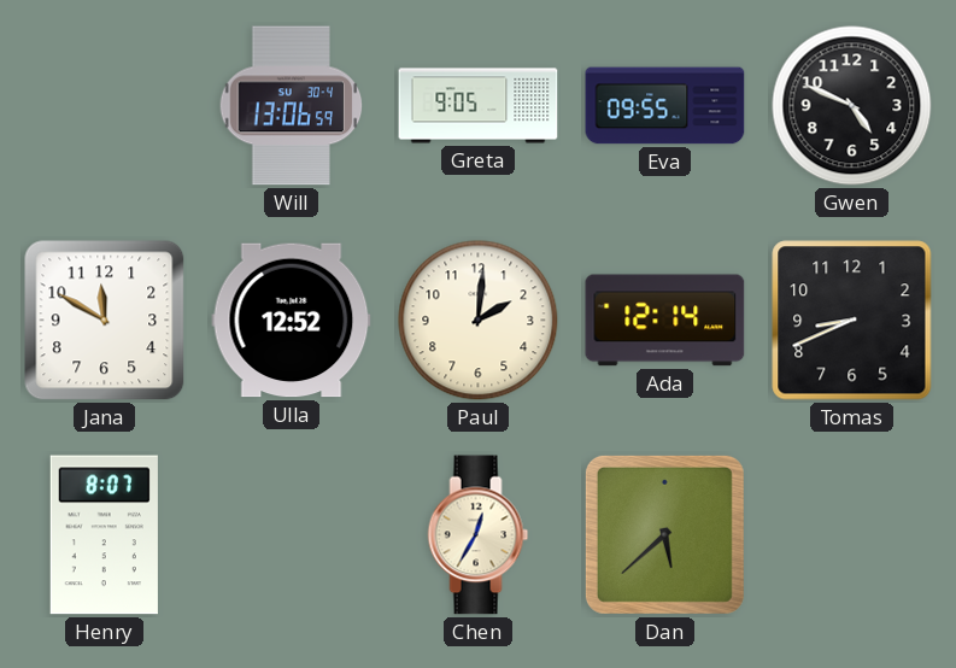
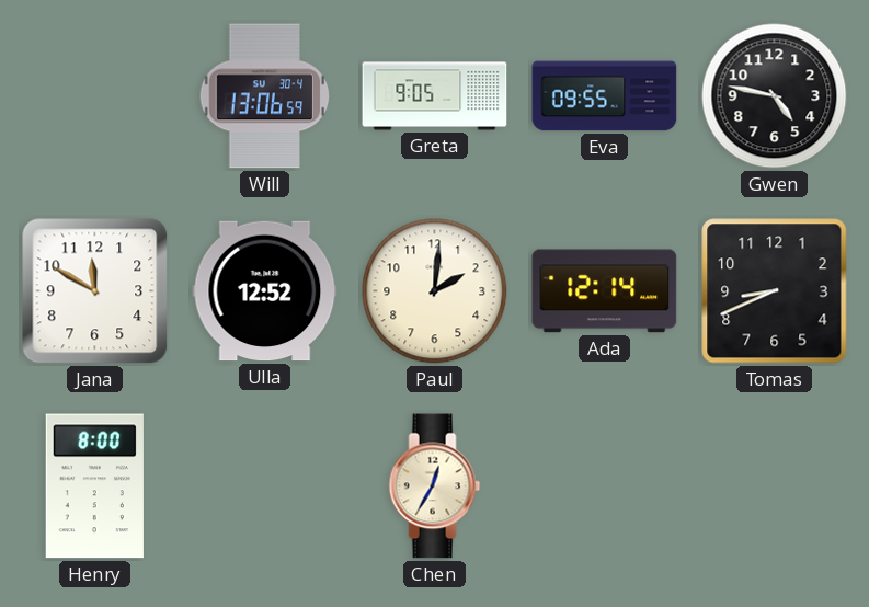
Gwen: 4:49 -> 4:47 (775, 96)
Henry: 8:07 -> 8:00 (94, 486)
Dan: 5:38 -> none (664, 534)
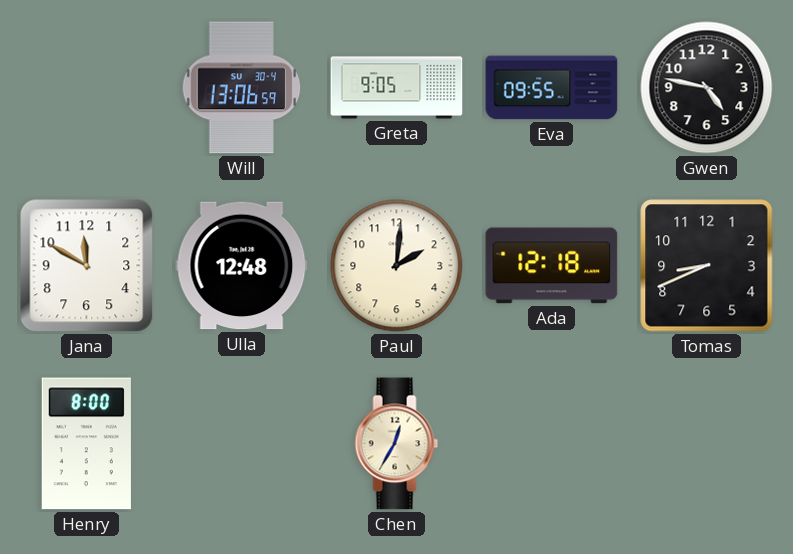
Ulla: 12:52 -> 12:48 (242, 266)
Ada: 12:14 -> 12:18 (552, 266)
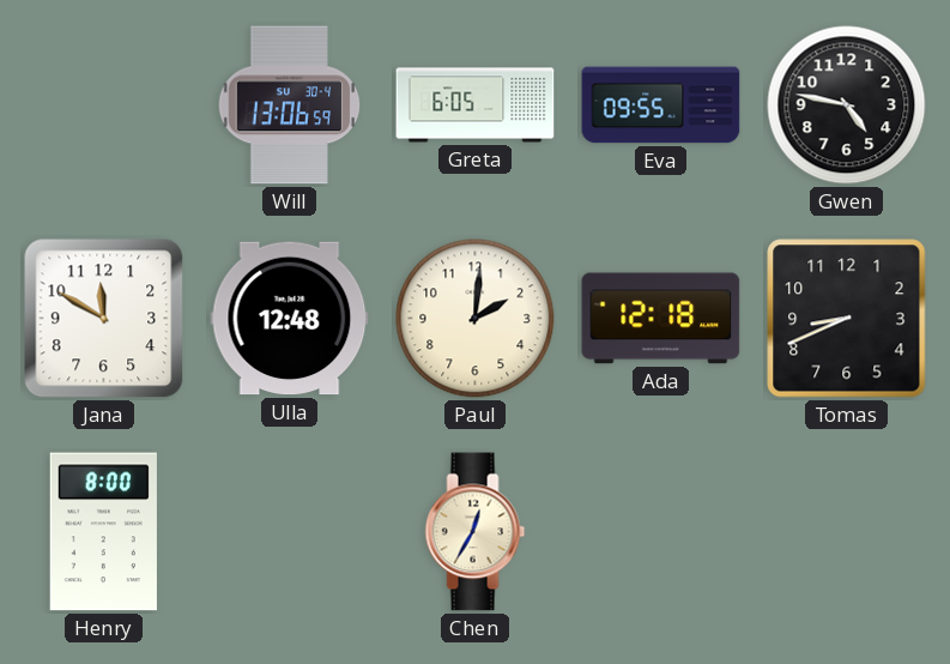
Greta: 9:05 -> 6:05 (476, 105)
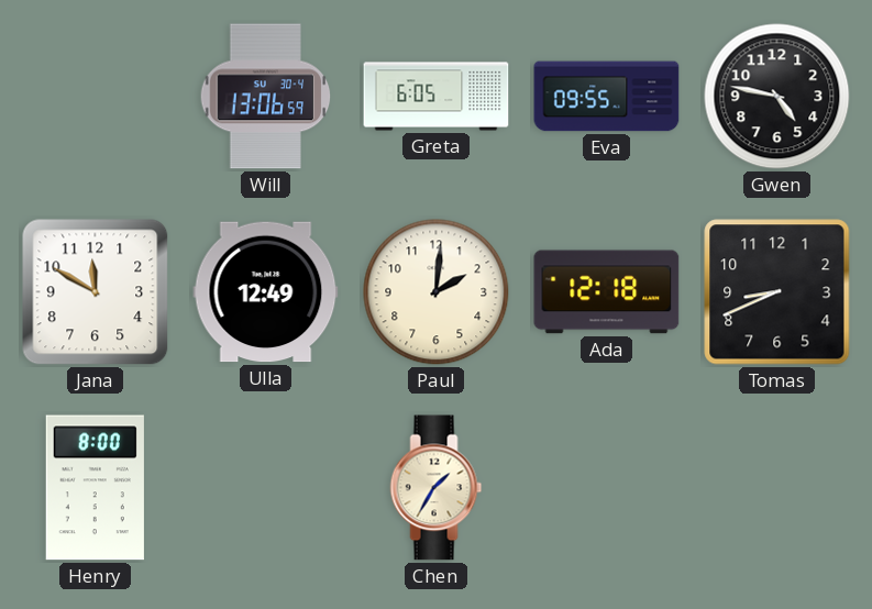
Ulla: 12:48 -> 12:49 (266, 292)
Chen: 12:35 -> 1:35 (437, 488)
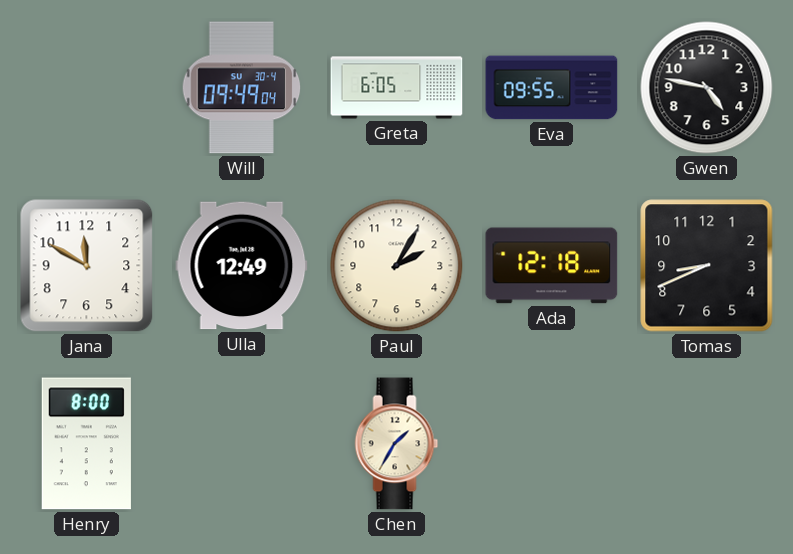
Will: 13:06 -> 09:49 (242, 88)
Paul: 2:01 -> 2:05 (397, 266)
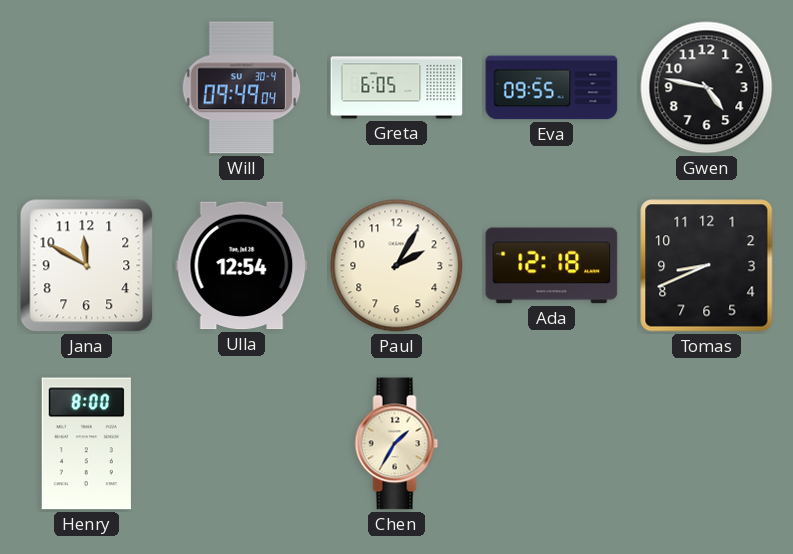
Ulla: 12:49 -> 12:54 (242, 266)
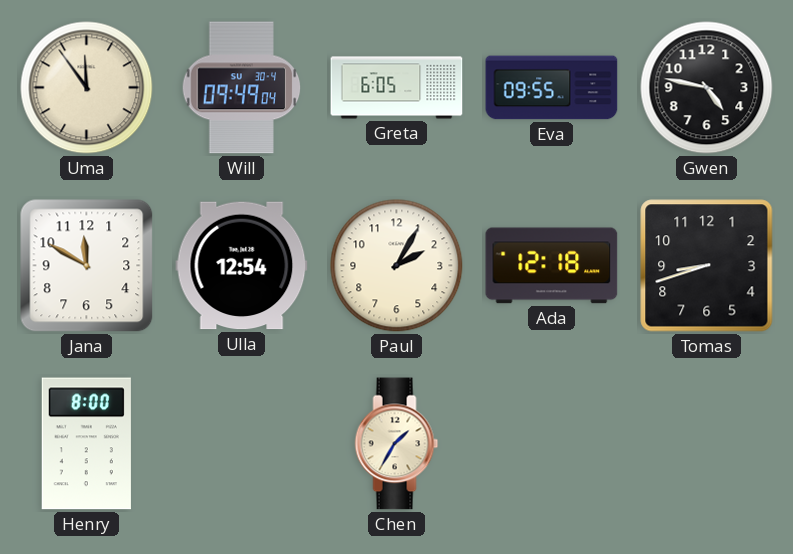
Uma: none -> 11:54 (87, 88)
Tomas: 8:41 -> 8:42 (707, 266)
